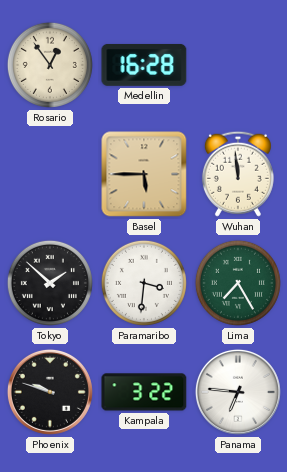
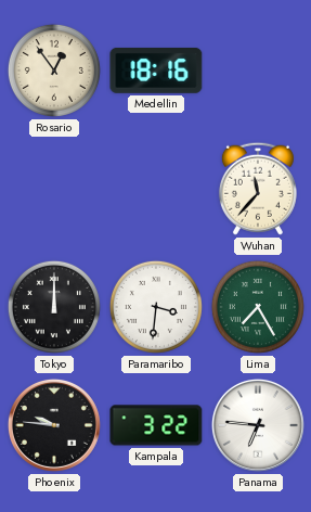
Medellin: 16:28 -> 18:16 (156, 71)
Basel: 5:45 -> none (144, 174)
Wuhan: 11:59 -> 11:37 (258, 189)
Tokyo: 1:52 -> 12:00 (54, 307)
Phoenix: 9:48 -> 9:46 (54, 425)
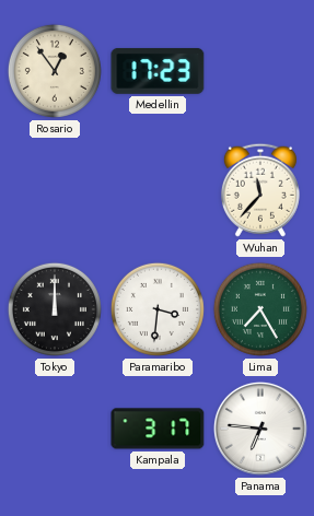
Medellin: 18:16 -> 17:23 (158, 71)
Phoenix: 9:46 -> none (54, 425)
Kampala: 3:22 -> 3:17 (158, 429)
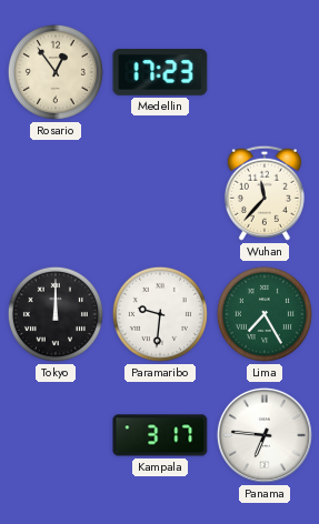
Paramaribo: 3:31 -> 9:31 (160, 314)
